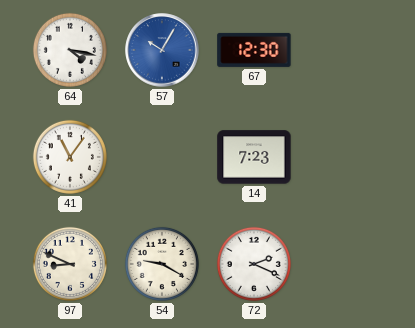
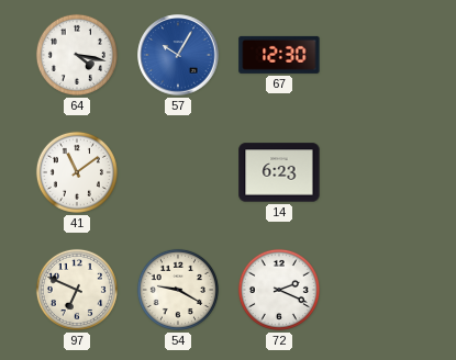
41: 11:06 -> 11:09 (77, 172)
14: 7:23 -> 6:23 (279, 172)
97: 8:49 -> 6:49 (77, 290)
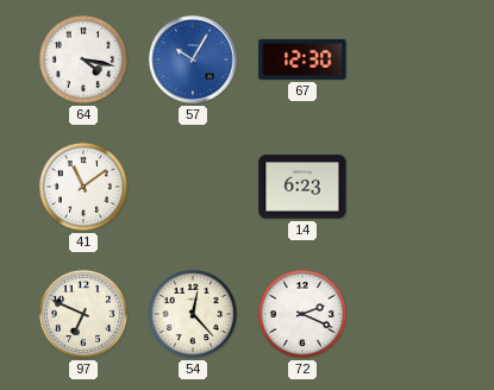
54: 9:20 -> 12:23 (193, 314)
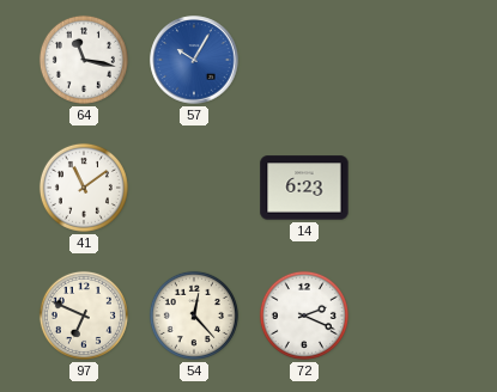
64: 4:17 -> 11:17 (84, 60)
67: 12:30 -> none (302, 59)
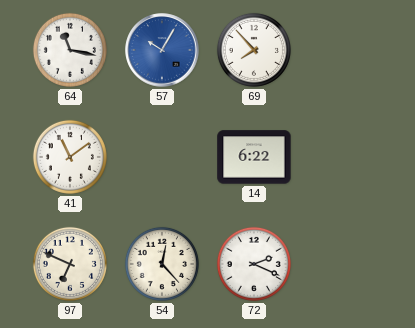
69: none -> 7:53 (254, 50)
14: 6:23 -> 6:22 (254, 157)
